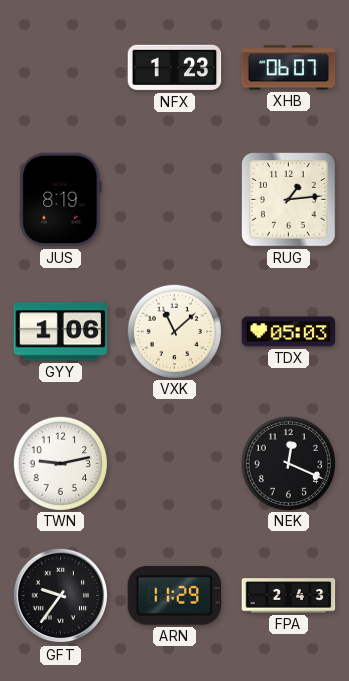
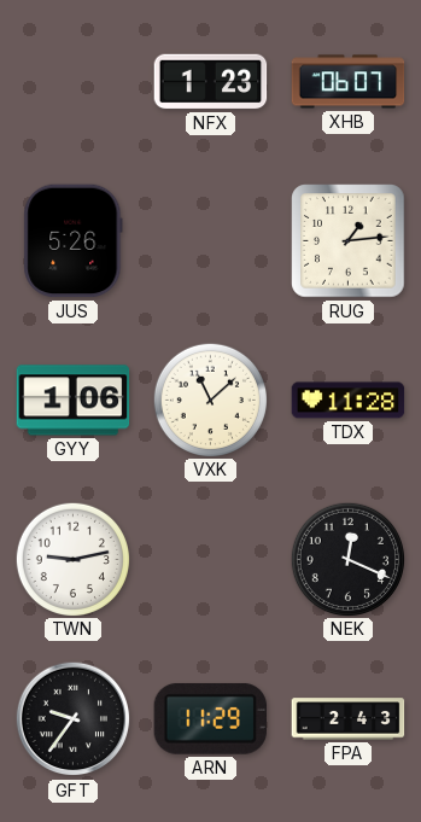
JUS: 8:19 -> 5:26 (74, 241)
TDX: 05:03 -> 11:28 (349, 401)
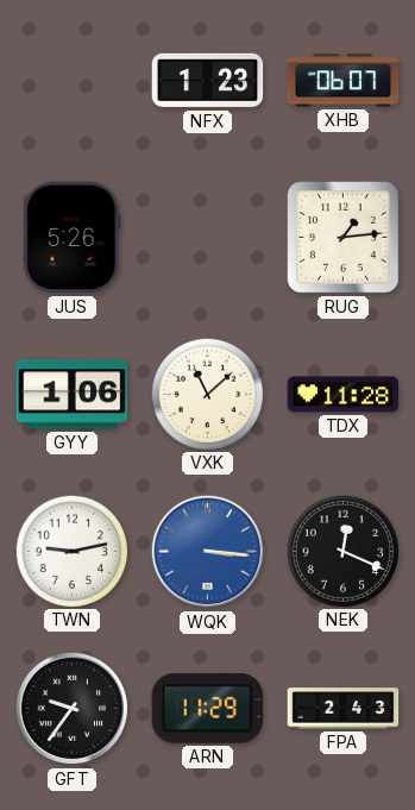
WQK: none -> 3:16 (208, 552)
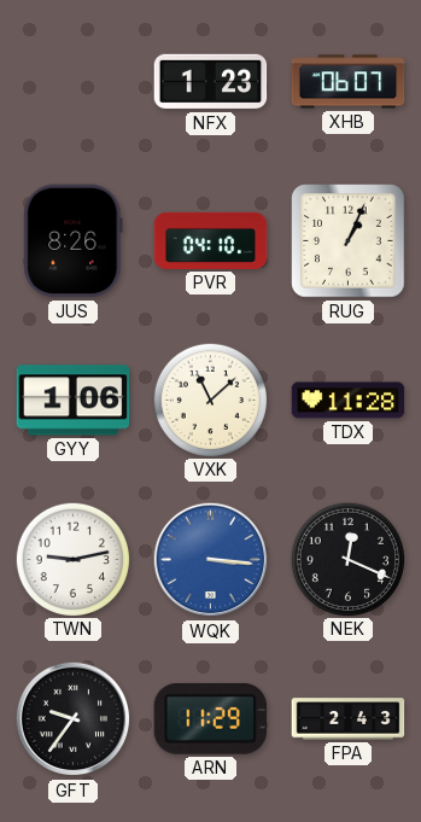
JUS: 5:26 -> 8:26 (74, 241)
PVR: none -> 04:10 (211, 240)
RUG: 1:14 -> 1:04 (349, 241)
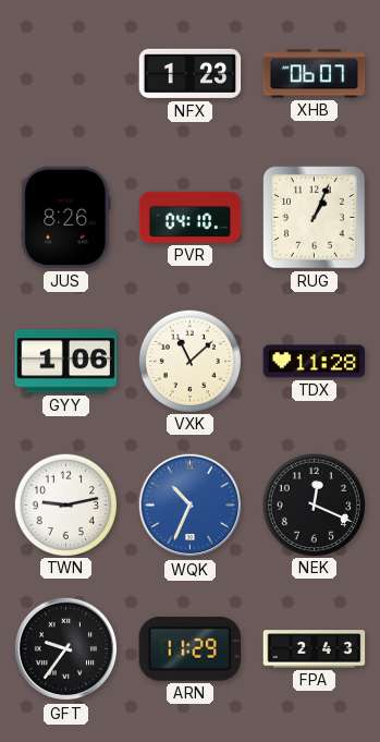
WQK: 3:16 -> 10:34 (191, 506)
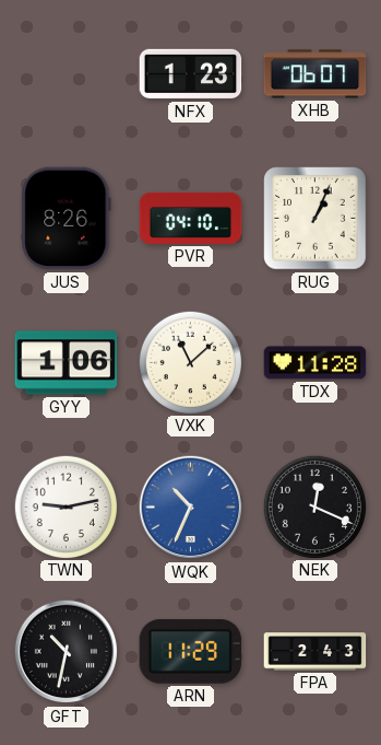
GFT: 9:36 -> 10:32 (67, 652)
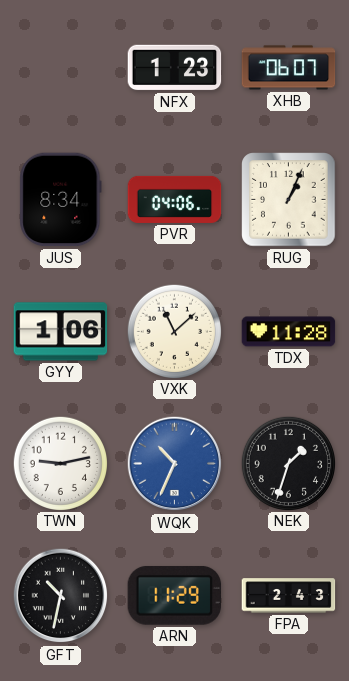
JUS: 8:26 -> 8:34 (61, 200)
PVR: 04:10 -> 04:06 (175, 199)
NEK: 12:19 -> 1:33 (288, 463)
